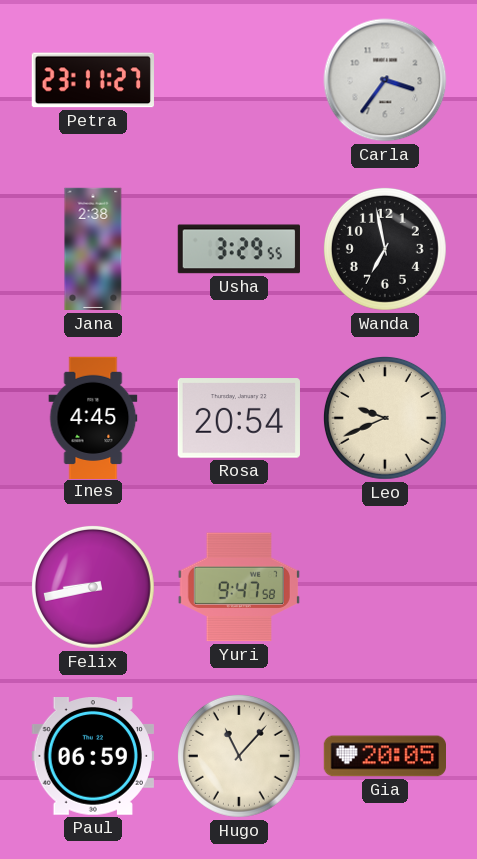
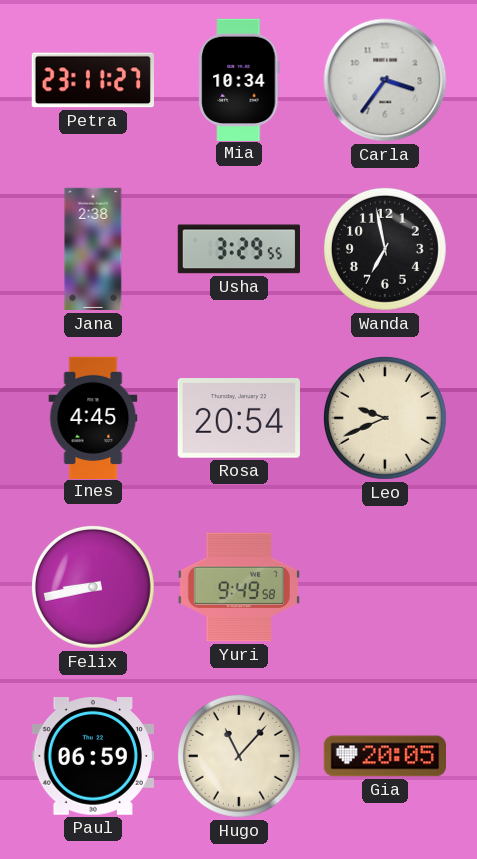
Mia: none -> 10:34 (239, 79)
Yuri: 9:47 -> 9:49 (239, 587)
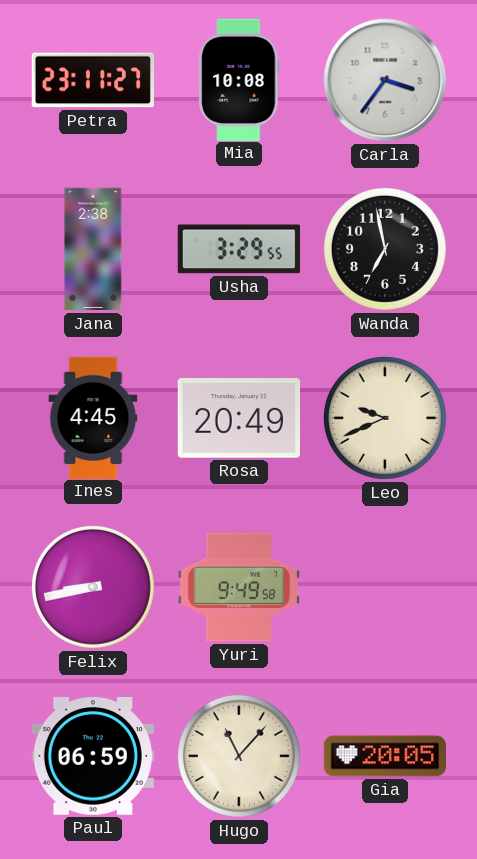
Mia: 10:34 -> 10:08 (239, 79)
Rosa: 20:54 -> 20:49 (239, 418)
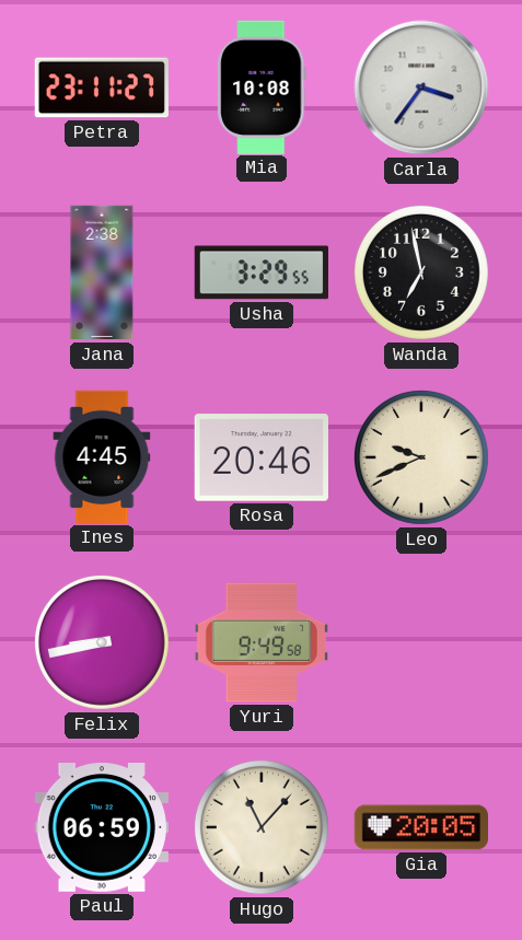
Rosa: 20:49 -> 20:46 (262, 457)
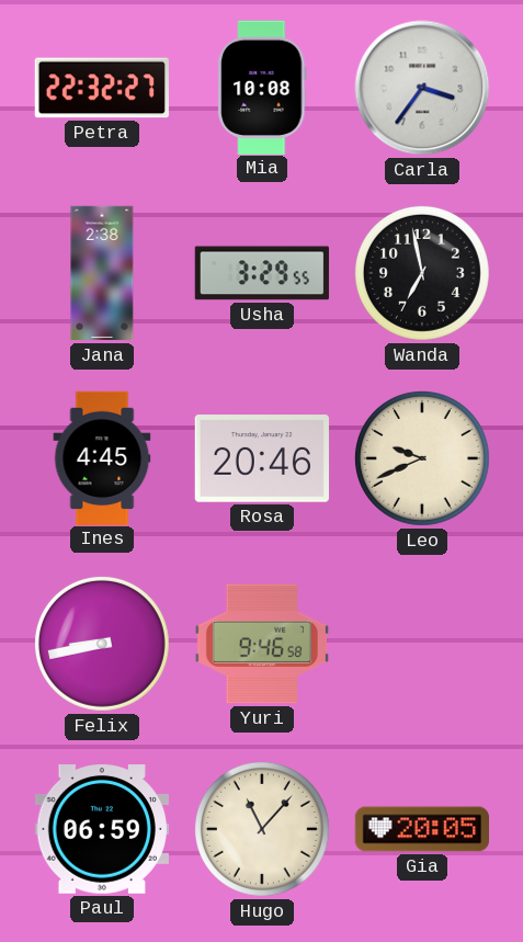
Petra: 23:11 -> 22:32 (102, 88)
Yuri: 9:49 -> 9:46 (262, 644)
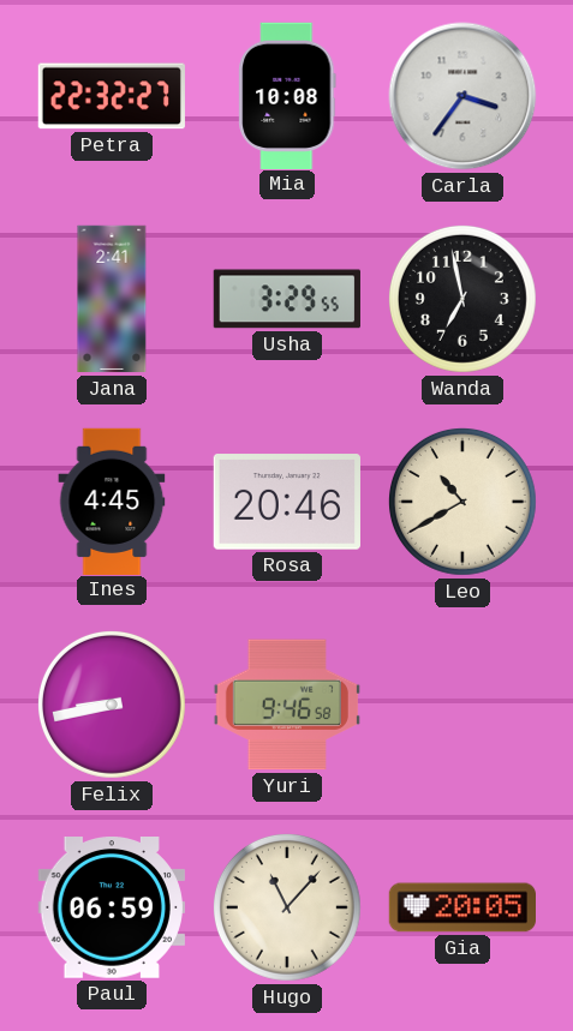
Jana: 2:38 -> 2:41 (112, 299)
Leo: 9:41 -> 10:40 (462, 502)
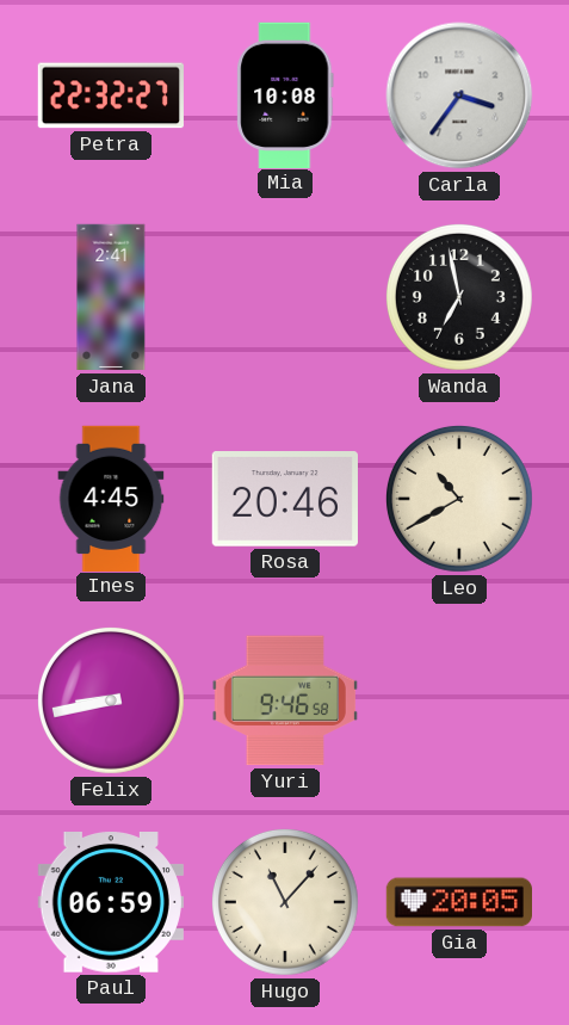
Usha: 3:29 -> none (287, 299)
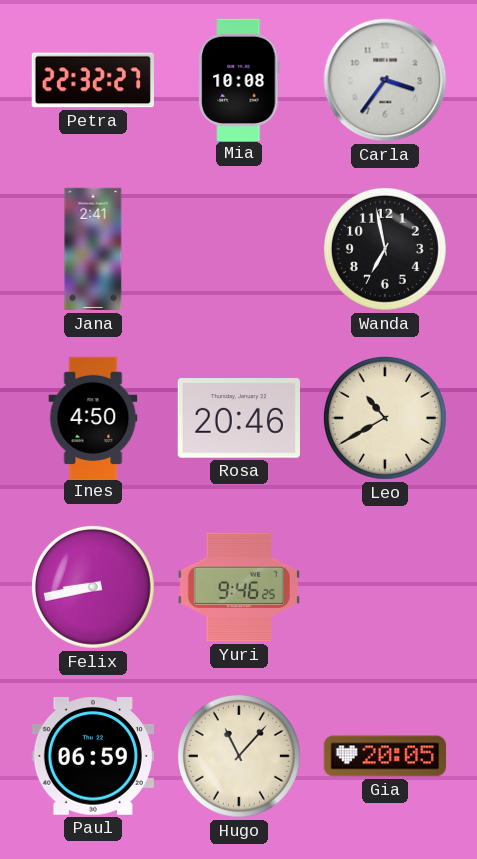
Ines: 4:45 -> 4:50 (93, 417)
Yuri: 9:46:58 -> 9:46:25 (239, 587)
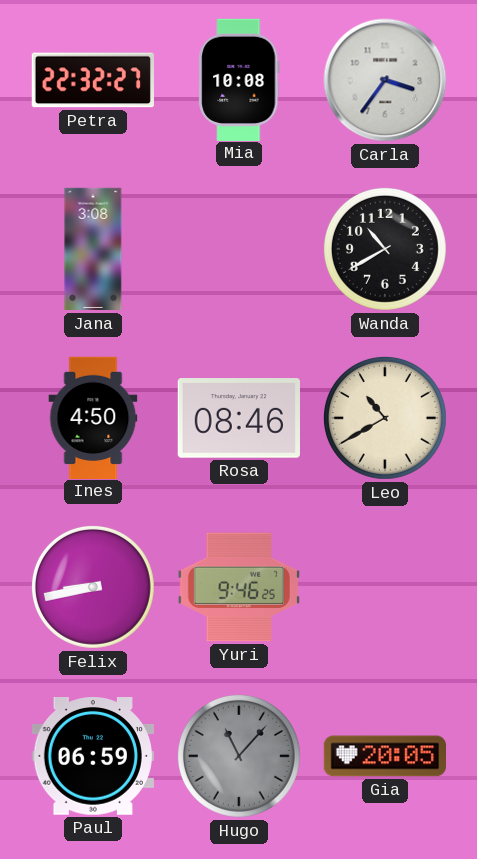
Jana: 2:41 -> 3:08 (93, 249)
Wanda: 6:58 -> 10:40 (385, 249)
Rosa: 20:46 -> 08:46 (239, 418)
Hugo dial: cream -> grey (239, 756)
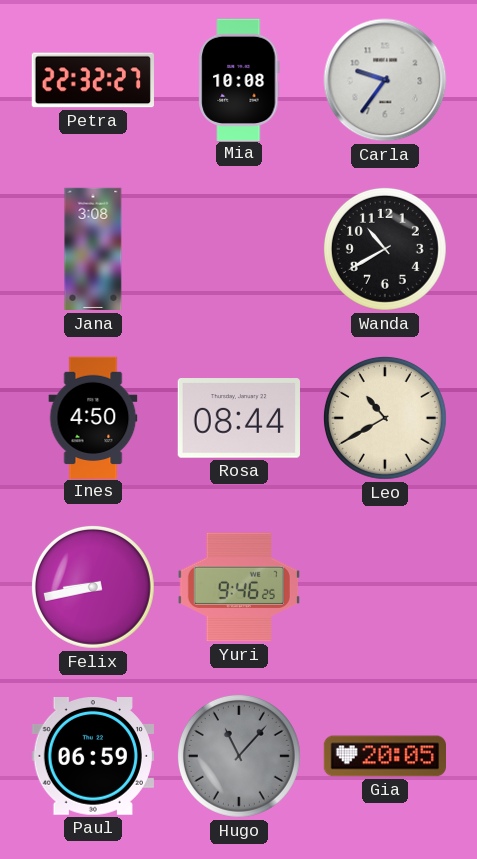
Carla: 3:36 -> 9:36 (385, 80)
Rosa: 08:46 -> 08:44 (239, 418)
